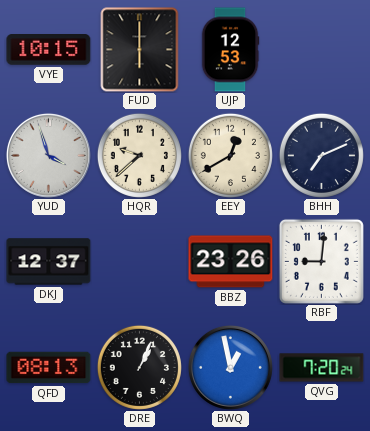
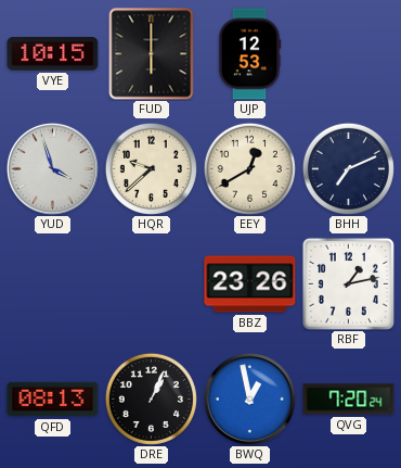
DKJ: 12:37 -> none (49, 262)
RBF: 9:01 -> 1:13 (348, 283)
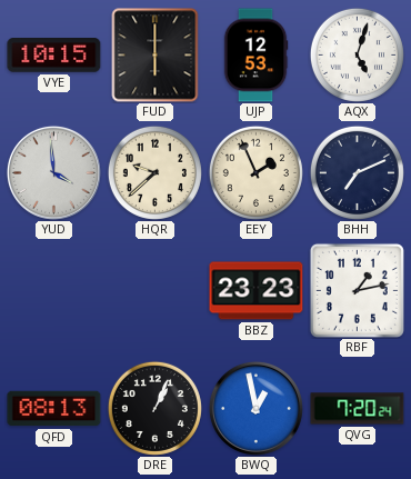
AQX: none -> 5:03 (357, 54)
YUD: 3:57 -> 3:59 (53, 172)
EEY: 12:40 -> 1:56 (255, 172)
BBZ: 23:26 -> 23:23 (257, 291)
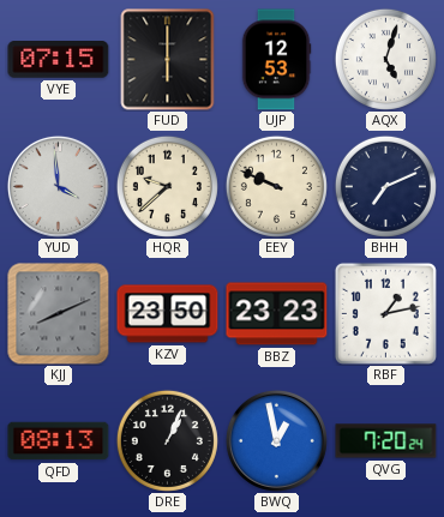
VYE: 10:15 -> 07:15 (59, 60)
EEY: 1:56 -> 9:49 (276, 186)
KJJ: none -> 8:11 (59, 314)
KZV: none -> 23:50 (168, 314)
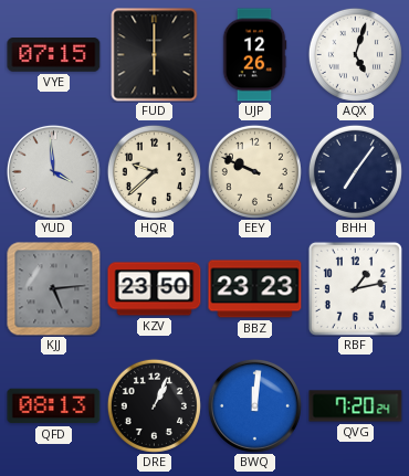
UJP: 12:53 -> 12:26 (254, 55)
BHH: 7:11 -> 7:06 (355, 171)
KJJ: 8:11 -> 5:14 (54, 289)
BWQ: 12:58 -> 12:01 (254, 405)
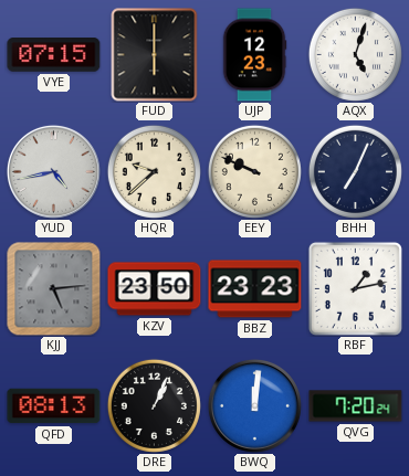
UJP: 12:26 -> 12:23 (254, 55)
YUD: 3:59 -> 4:43 (53, 171)
BHH: 7:06 -> 7:04 (355, 171)
